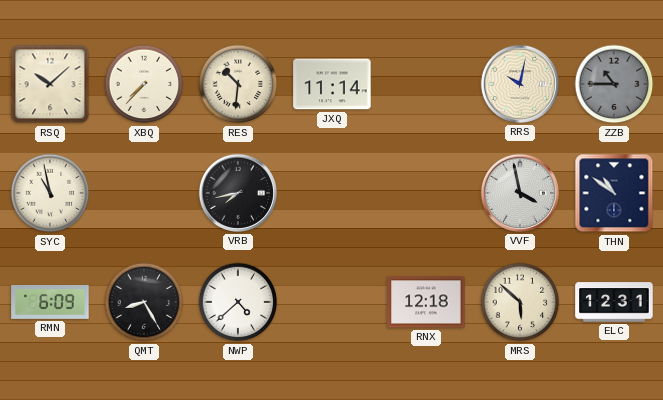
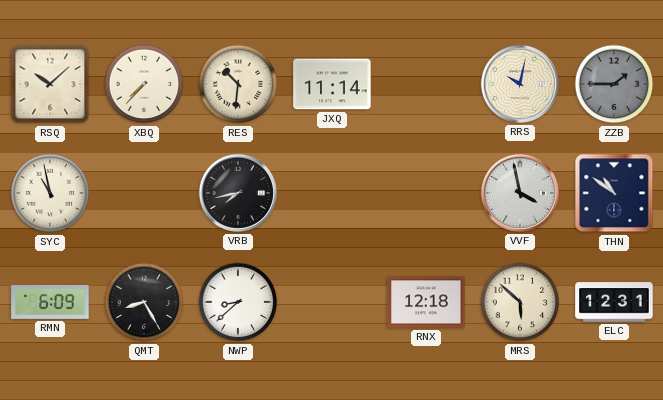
ZZB: 10:45 -> 1:45 (614, 84)
NWP: 4:38 -> 8:38 (238, 302)
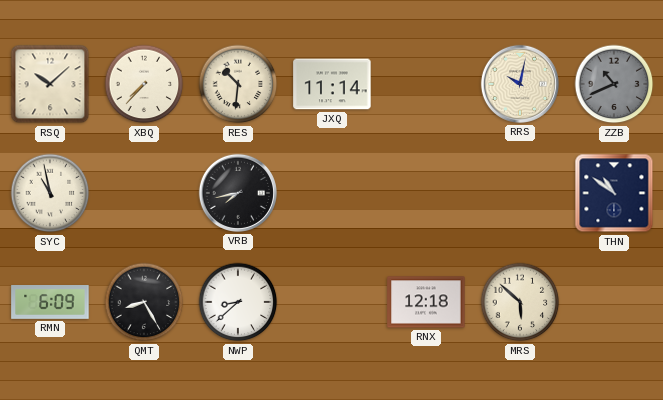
ZZB: 1:45 -> 10:41 (614, 84)
VVF: 3:58 -> none (520, 193)
ELC: 12:31 -> none (614, 302)
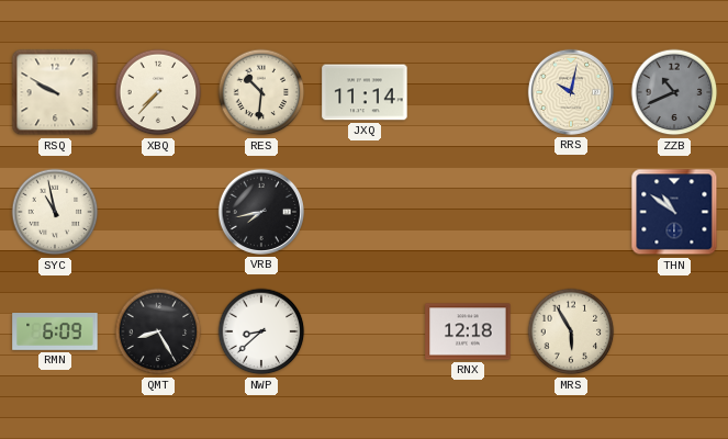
RSQ: 10:08 -> 9:50 (55, 92)
MRS: 5:52 -> 5:55 (571, 331)
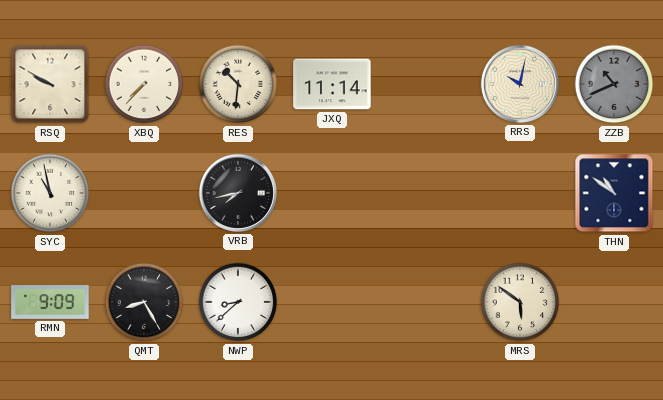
RMN: 6:09 -> 9:09 (50, 303)
RNX: 12:18 -> none (468, 331)
MRS: 5:55 -> 5:51 (520, 302)
